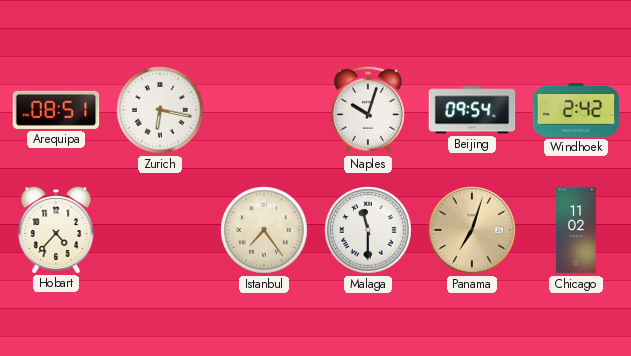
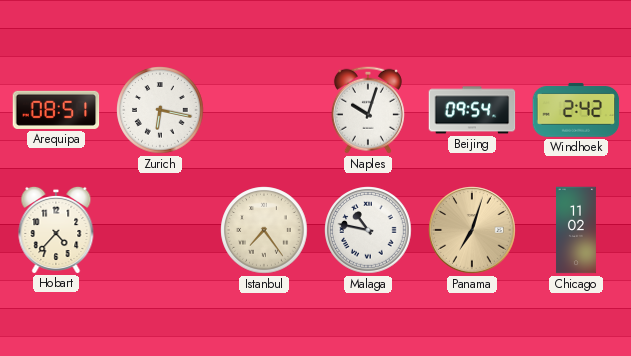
Malaga: 11:30 -> 10:47 (368, 230)
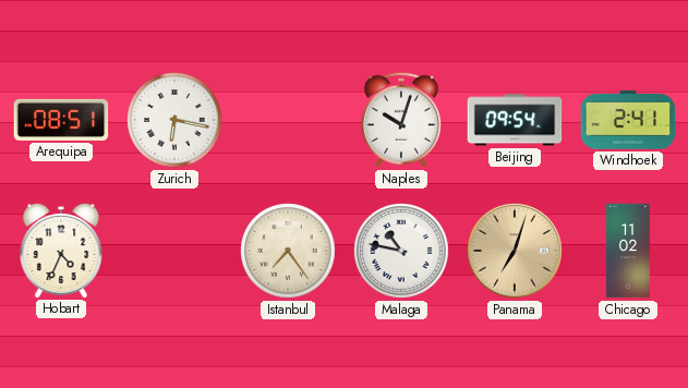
Windhoek: 2:42 -> 2:41 (628, 120)
Hobart: 4:37 -> 4:34 (61, 250)
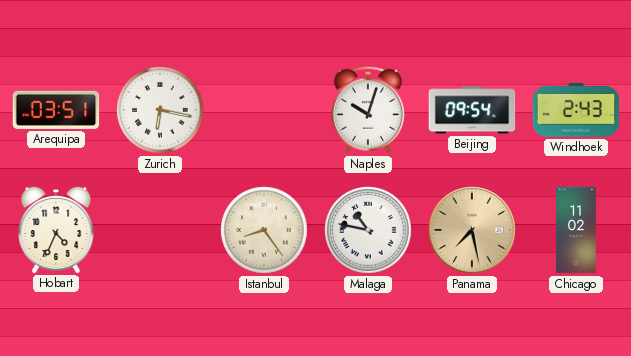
Arequipa: 08:51 -> 03:51 (56, 110)
Windhoek: 2:41 -> 2:43 (576, 110)
Istanbul: 7:24 -> 8:24 (264, 230)
Panama: 7:03 -> 7:28 (472, 230)
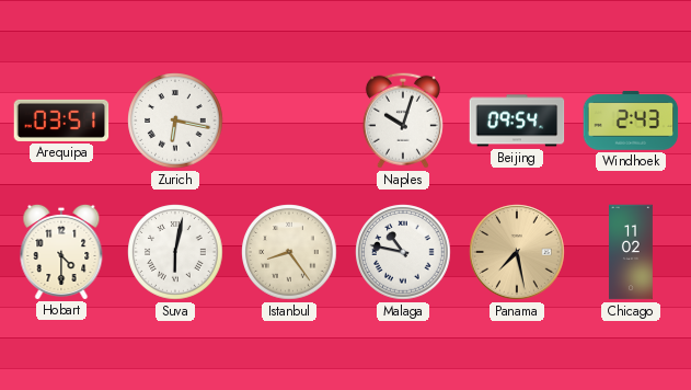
Hobart: 4:34 -> 4:30 (61, 251)
Suva: none -> 6:02 (175, 252)
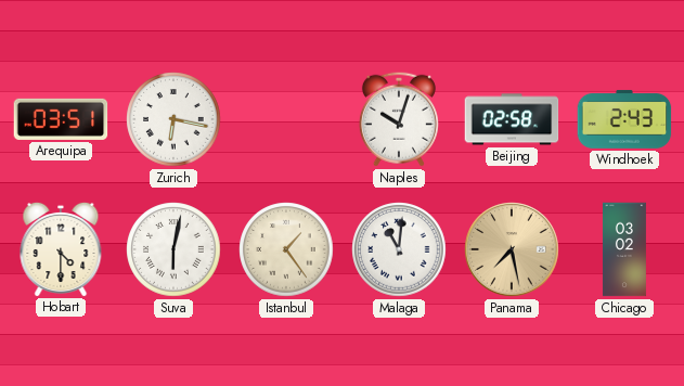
Beijing: 09:54 -> 02:58 (512, 119)
Istanbul: 8:24 -> 1:24 (286, 249)
Malaga: 10:47 -> 11:01 (399, 249)
Chicago: 11:02 -> 03:02 (624, 249)
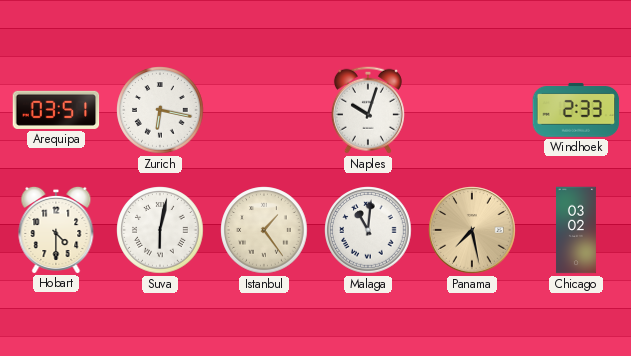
Beijing: 02:58 -> none (512, 119)
Windhoek: 2:43 -> 2:33 (576, 110)
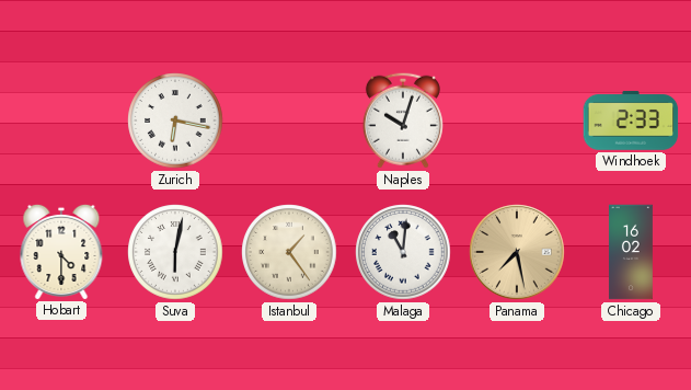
Arequipa: 03:51 -> none (56, 110)
Chicago: 03:02 -> 16:02 (631, 252)
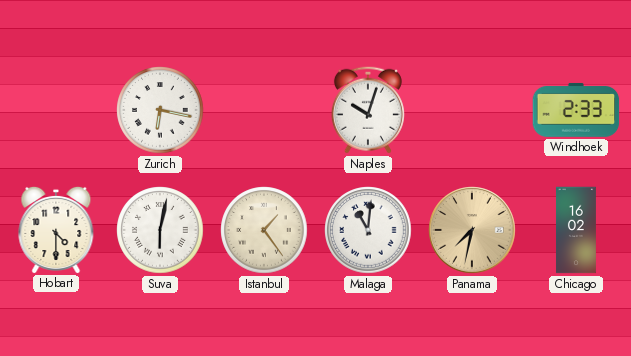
Panama: 7:28 -> 7:32 (472, 230)
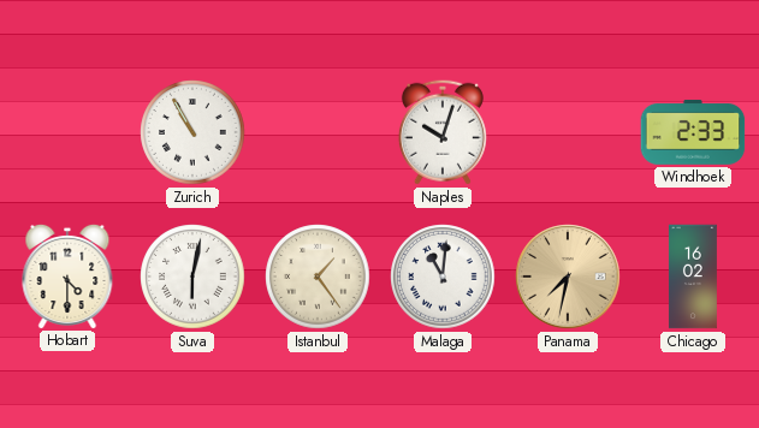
Zurich: 6:17 -> 10:55 (192, 132)
